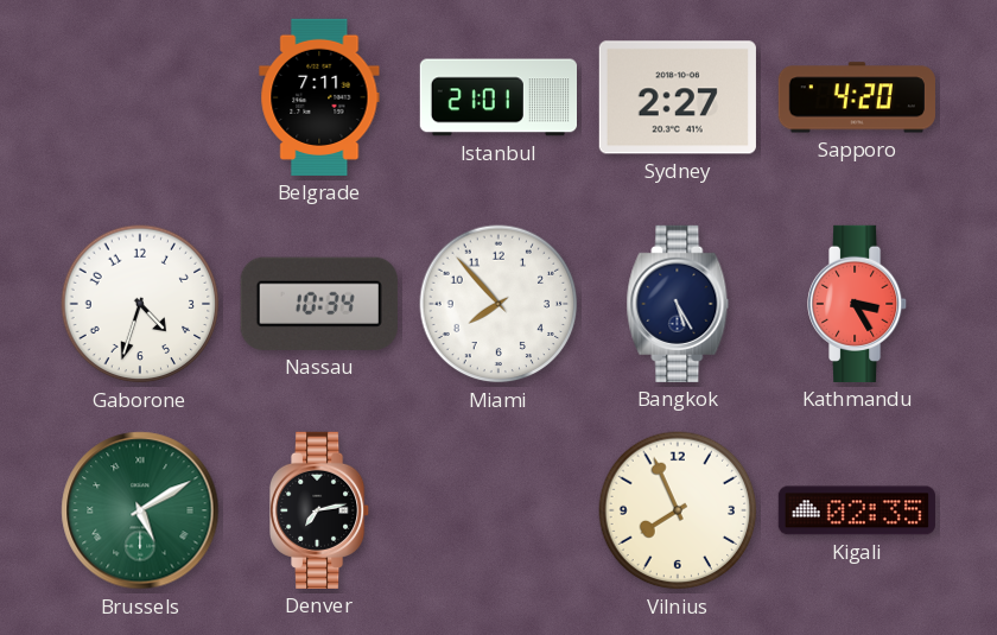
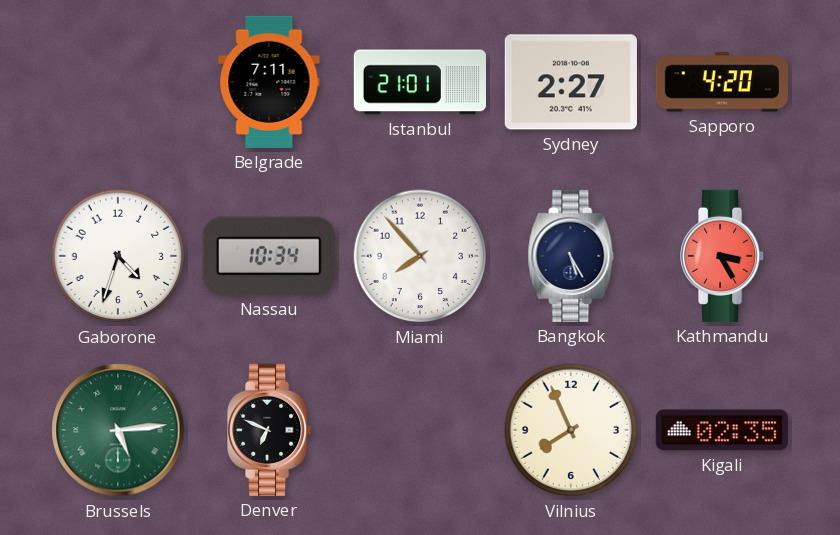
Brussels: 5:10 -> 5:14 (118, 430)
Denver: 7:13 -> 6:49 (270, 430)
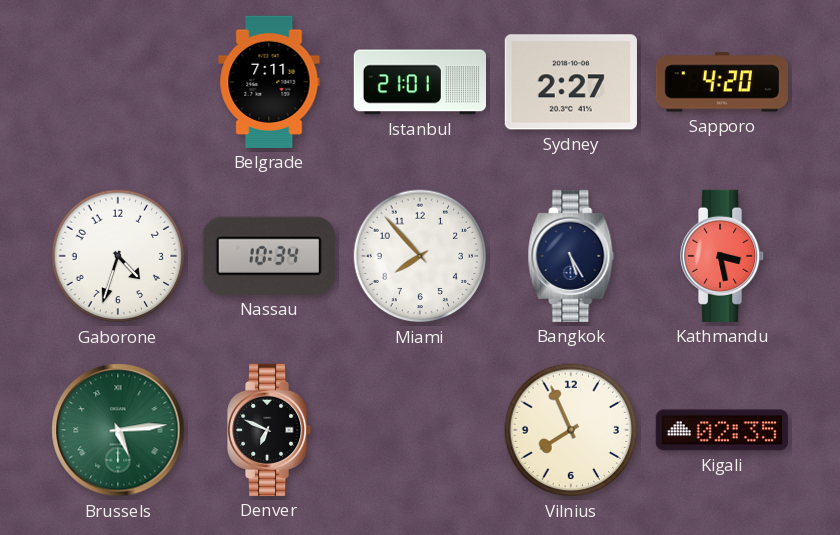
Kathmandu: 3:25 -> 3:28 (723, 256)
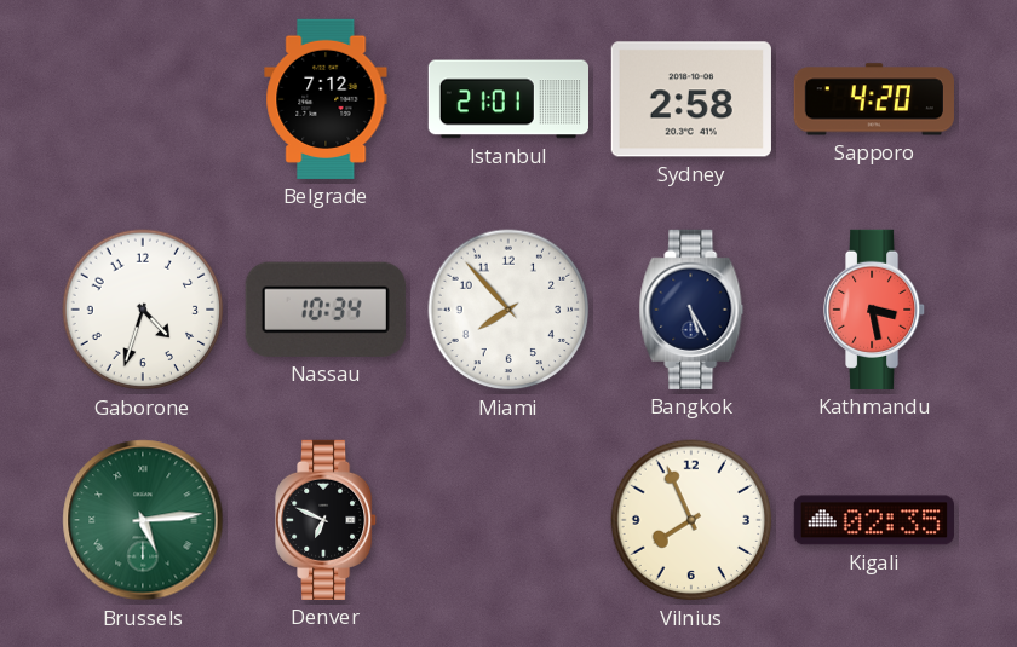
Belgrade: 7:11 -> 7:12 (326, 99)
Sydney: 2:27 -> 2:58 (691, 99)
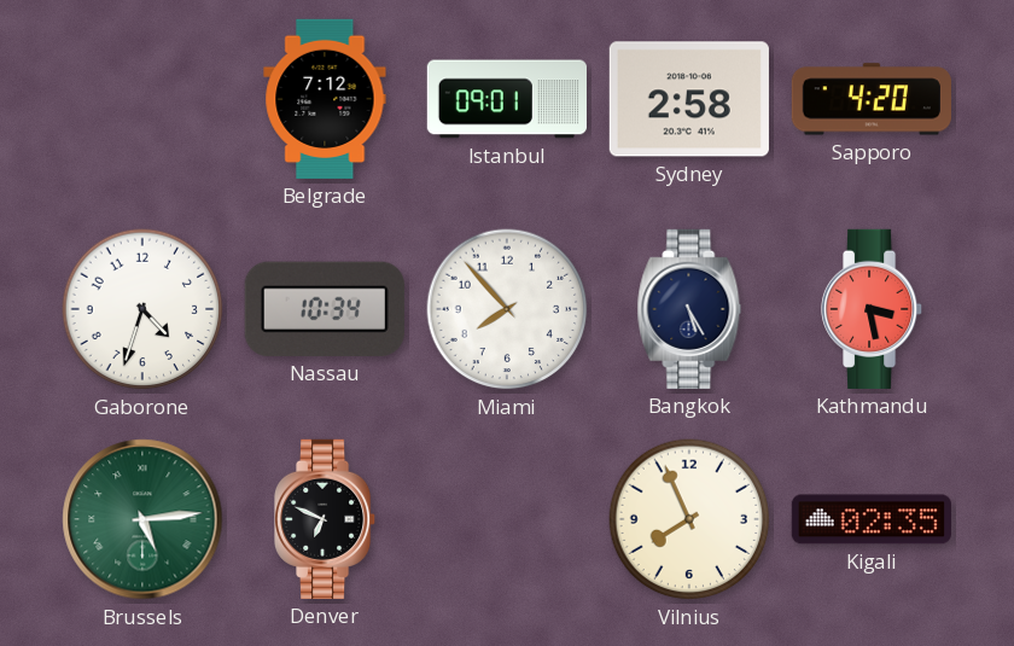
Istanbul: 21:01 -> 09:01 (506, 99)
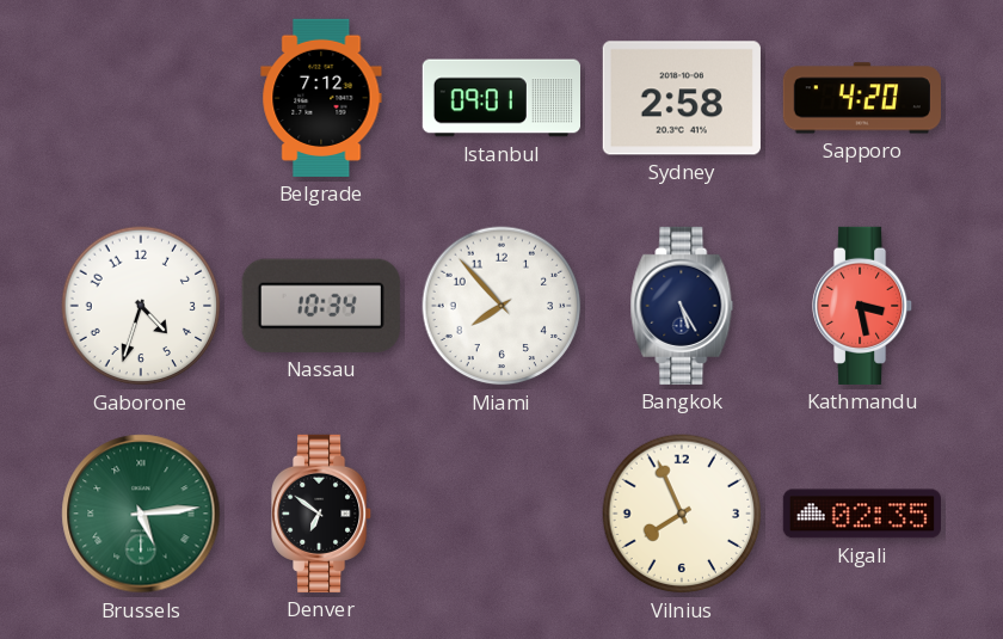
Denver: 6:49 -> 6:51 (322, 514)
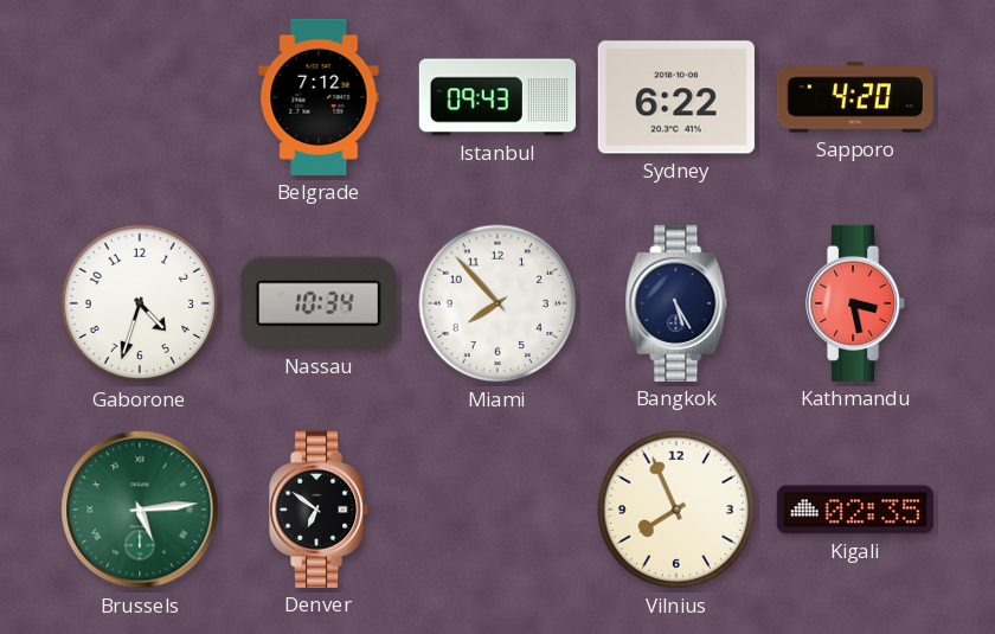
Istanbul: 09:01 -> 09:43 (496, 97)
Sydney: 2:58 -> 6:22 (676, 97)
